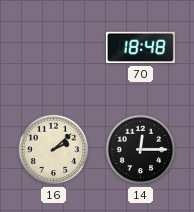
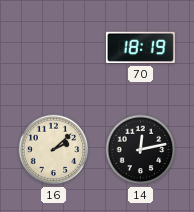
70: 18:48 -> 18:19 (140, 48)
14: 12:15 -> 12:13 (141, 150)
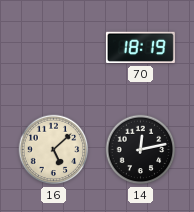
16: 2:08 -> 5:08 (54, 150)
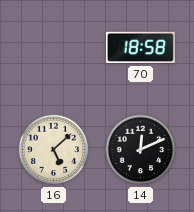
70: 18:19 -> 18:58 (140, 48)
14: 12:13 -> 12:11 (141, 150)
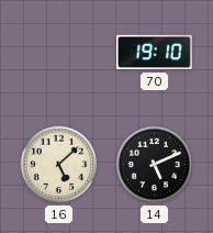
70: 18:58 -> 19:10 (154, 53)
14: 12:11 -> 5:11 (155, 165)
